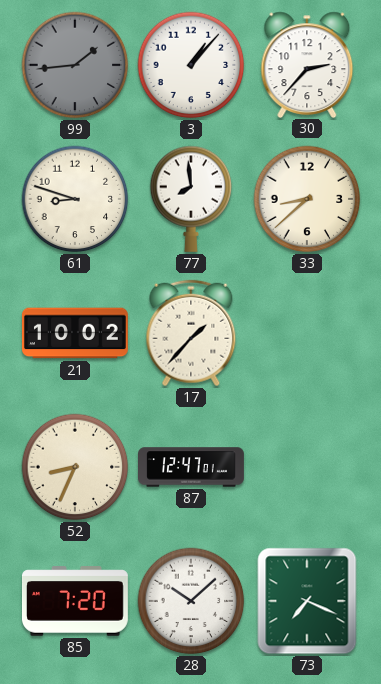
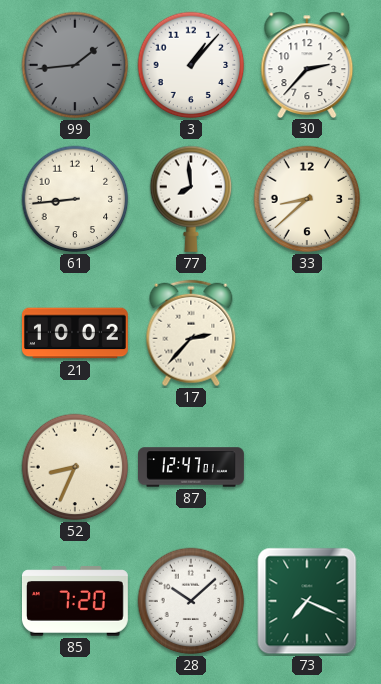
61: 8:48 -> 8:44 (75, 199)
17: 1:37 -> 2:37 (191, 333)
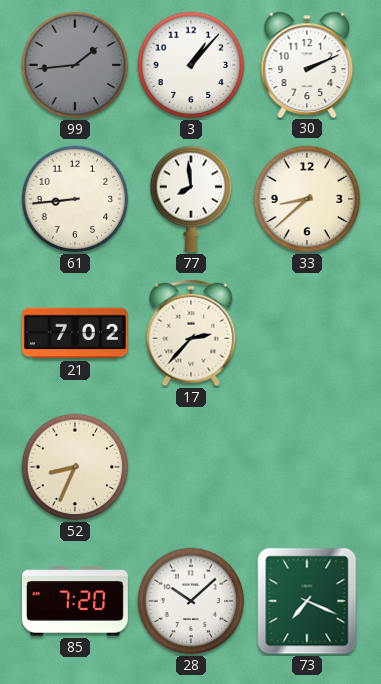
30: 2:37 -> 2:11 (307, 64)
21: 10:02 -> 7:02 (75, 333)
87: 12:47 -> none (192, 467)
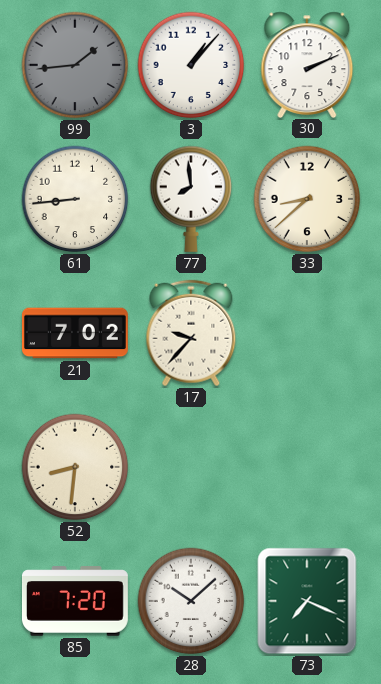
17: 2:37 -> 9:37 (191, 333)
52: 8:34 -> 8:31 (75, 467)
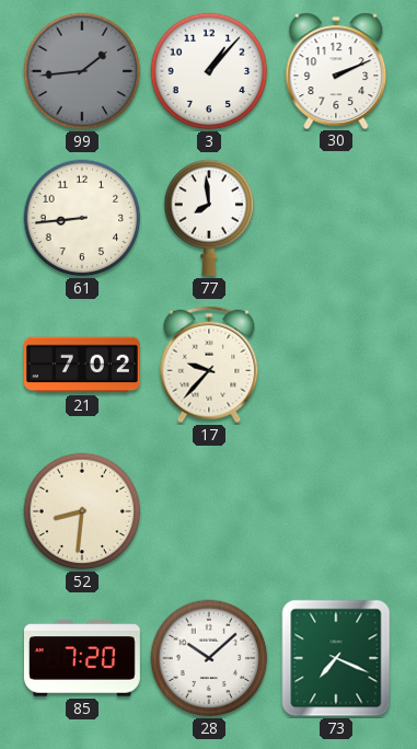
33: 8:38 -> none (307, 199)
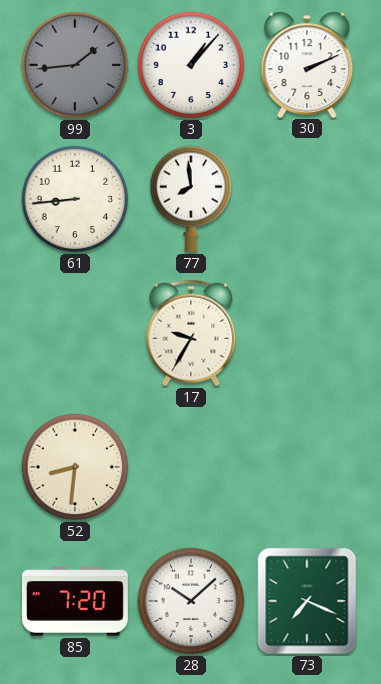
21: 7:02 -> none (82, 365)
17: 9:37 -> 9:35 (191, 333)
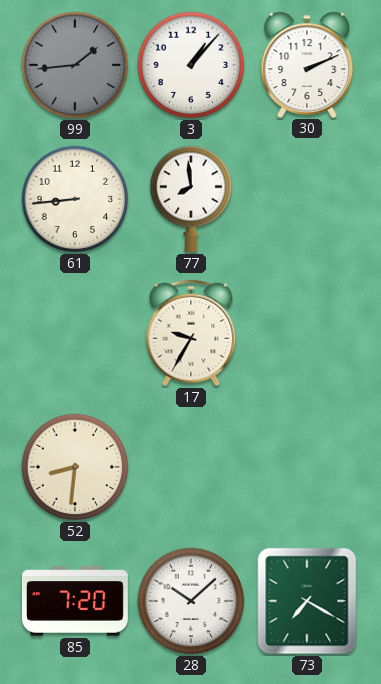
73: 7:19 -> 7:20 (307, 601)
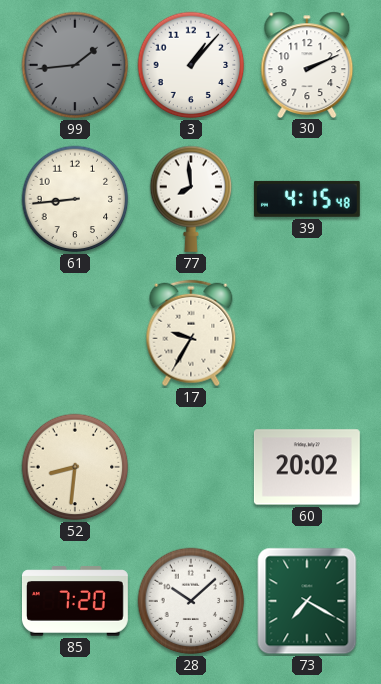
39: none -> 4:15 (307, 199)
60: none -> 20:02 (307, 467)
